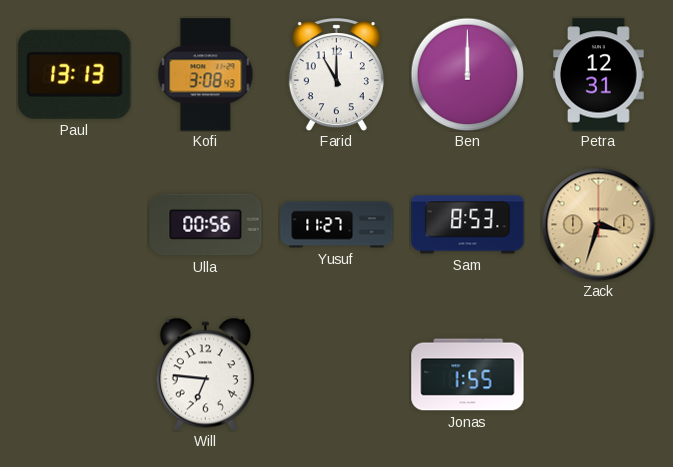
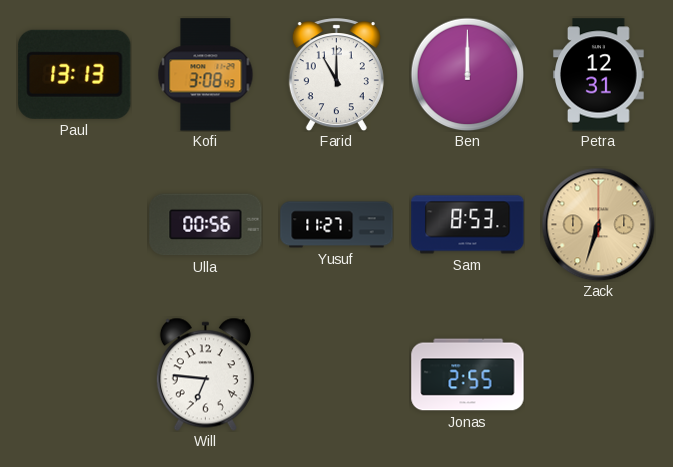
Zack: 3:33 -> 6:33 (598, 224)
Jonas: 1:55 -> 2:55 (468, 375)
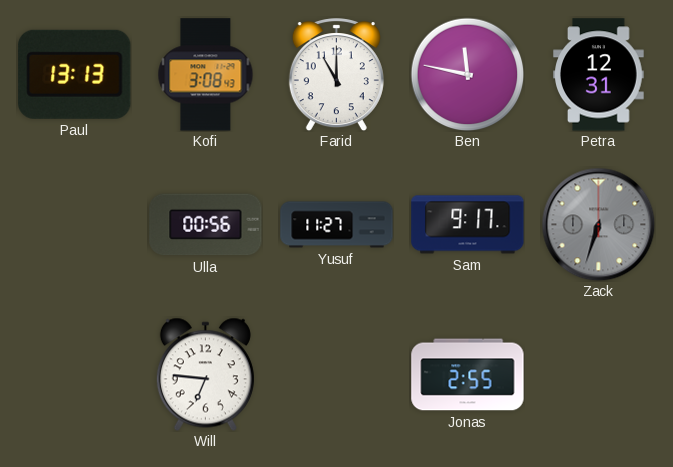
Ben: 12:00 -> 11:47 (467, 74)
Sam: 8:53 -> 9:17 (468, 225)
Zack dial: champagne -> grey (598, 224)
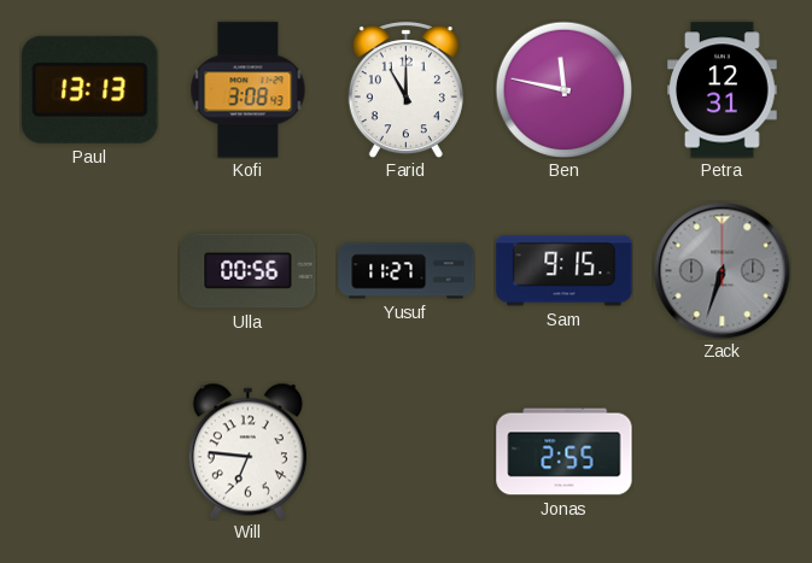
Sam: 9:17 -> 9:15 (565, 271)
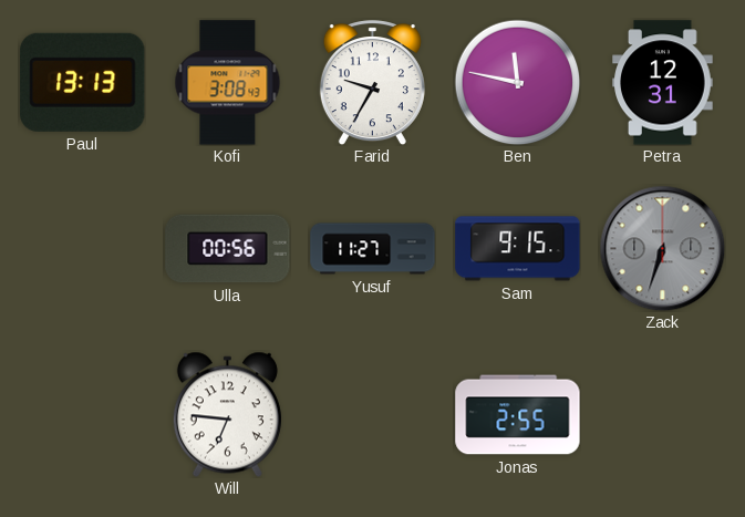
Farid: 11:00 -> 9:35 (372, 83)
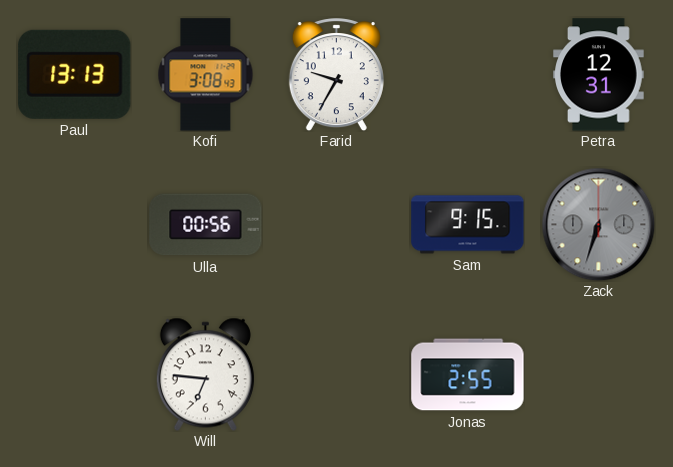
Ben: 11:47 -> none (517, 82)
Yusuf: 11:27 -> none (373, 249)
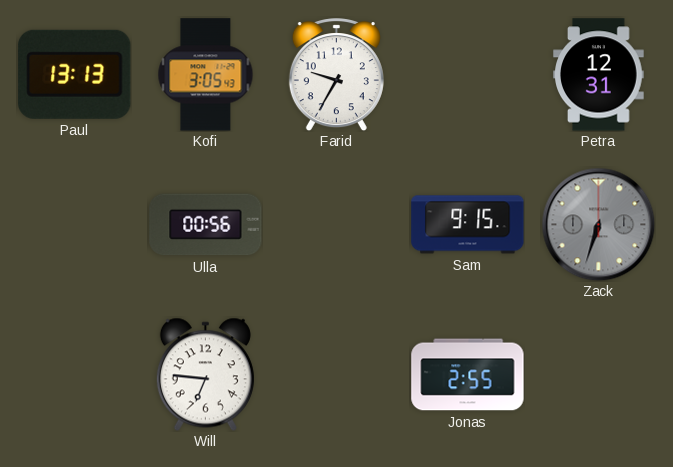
Kofi: 3:08 -> 3:05 (206, 75)
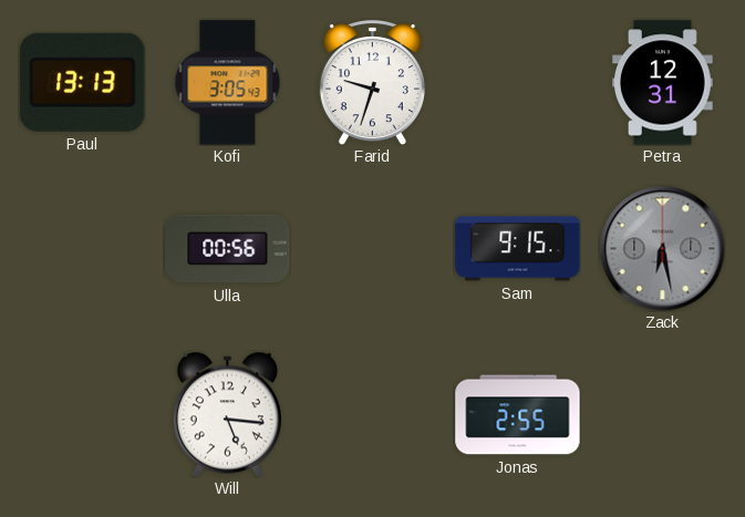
Farid: 9:35 -> 9:33 (372, 83)
Zack: 6:33 -> 6:28 (662, 248)
Will: 6:46 -> 5:16 (227, 414)
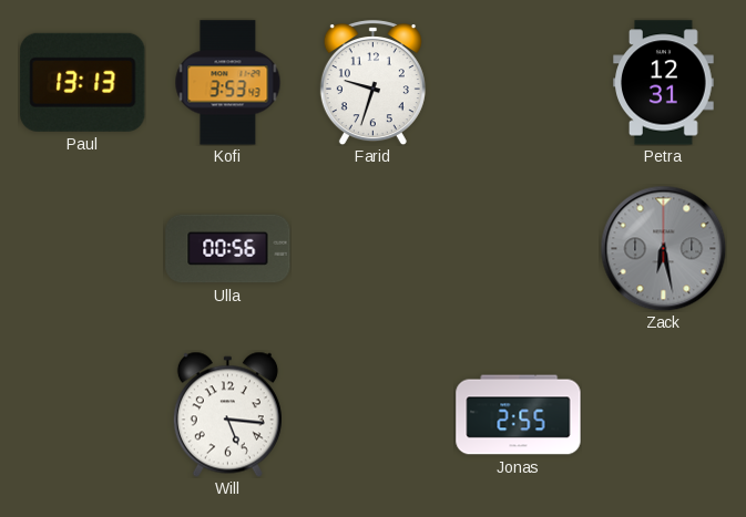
Kofi: 3:05 -> 3:53 (228, 83)
Sam: 9:15 -> none (518, 249)
